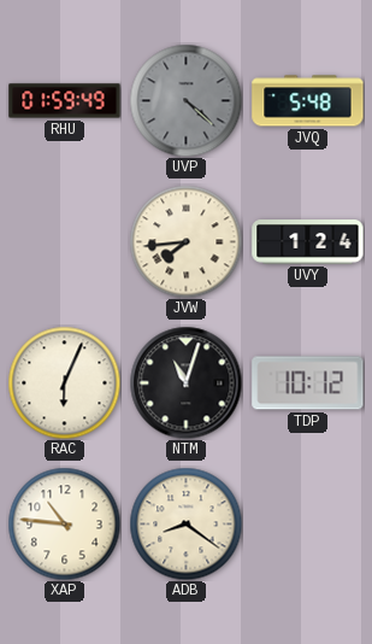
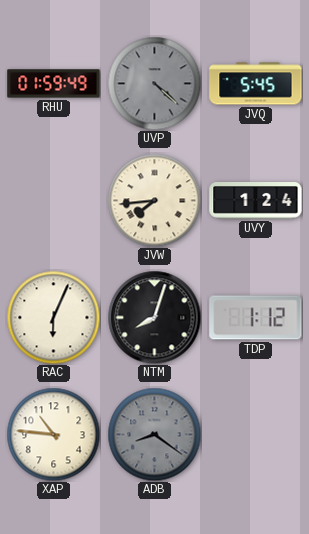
JVQ: 5:48 -> 5:45 (256, 84)
NTM: 11:03 -> 8:03 (154, 317)
TDP: 10:12 -> 1:12 (256, 318)
ADB dial: cream -> grey (154, 434)
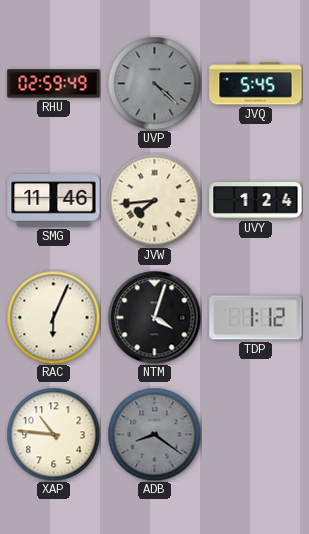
RHU: 01:59 -> 02:59 (54, 84)
SMG: none -> 11:46 (54, 201)
NTM: 8:03 -> 4:03 (154, 317)
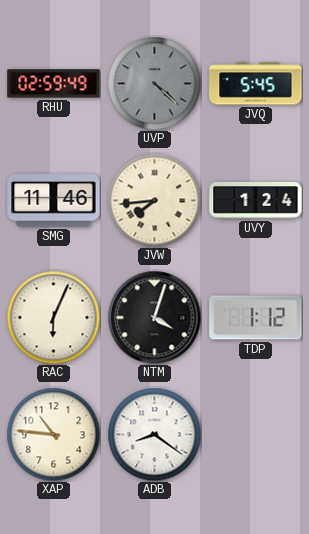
ADB dial: grey -> white (154, 434)
